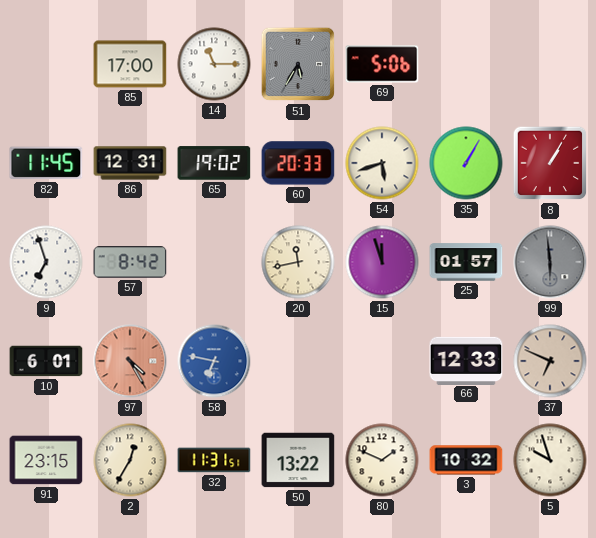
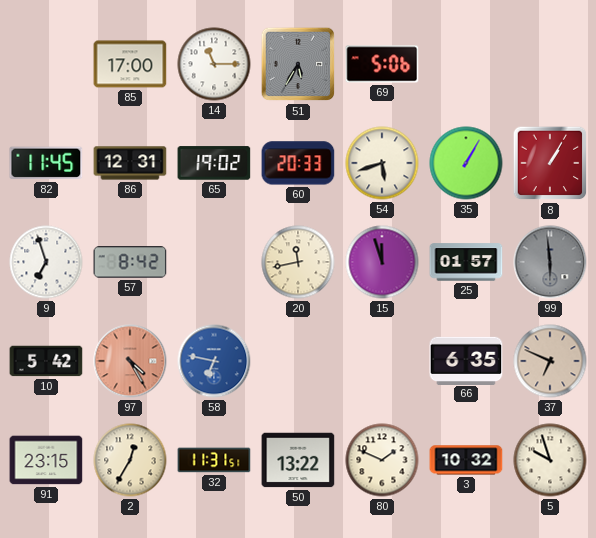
10: 6:01 -> 5:42 (46, 361)
66: 12:33 -> 6:35 (466, 360)
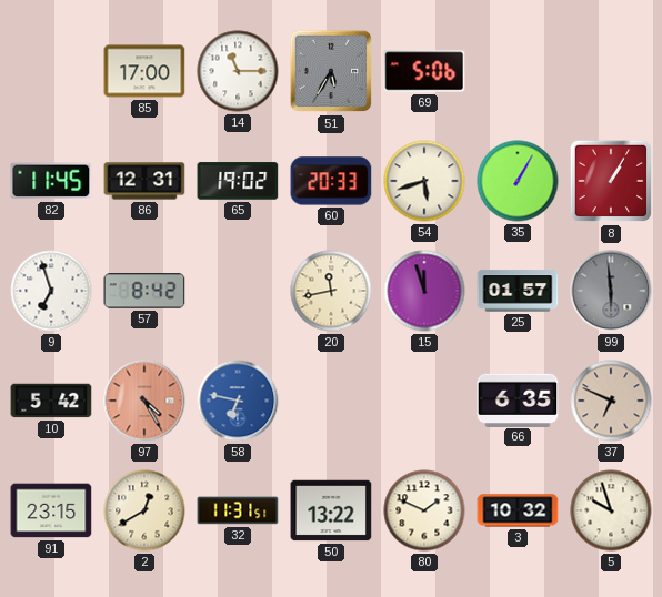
2: 12:35 -> 12:40 (144, 510)
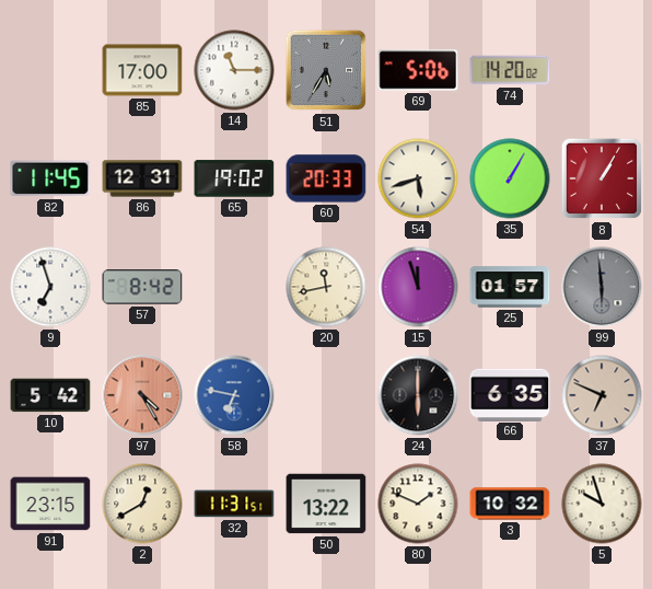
74: none -> 14:20 (510, 70)
24: none -> 6:00 (418, 395)
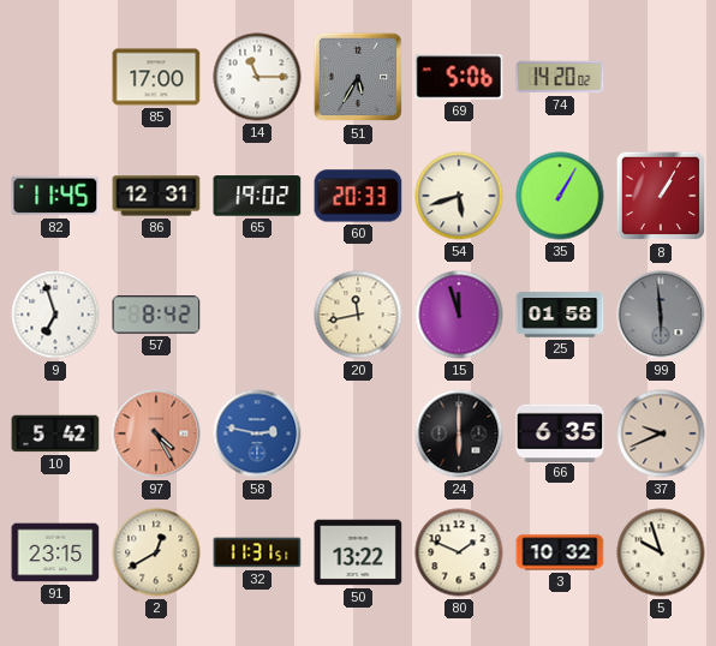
25: 01:57 -> 01:58 (560, 315)
58: 6:47 -> 2:47 (257, 433)
37: 6:49 -> 9:41 (661, 433)
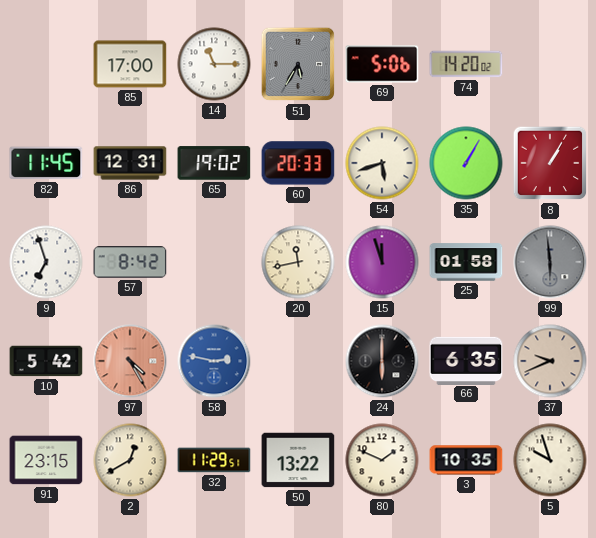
32: 11:31 -> 11:29 (214, 460)
3: 10:32 -> 10:35 (466, 460)
